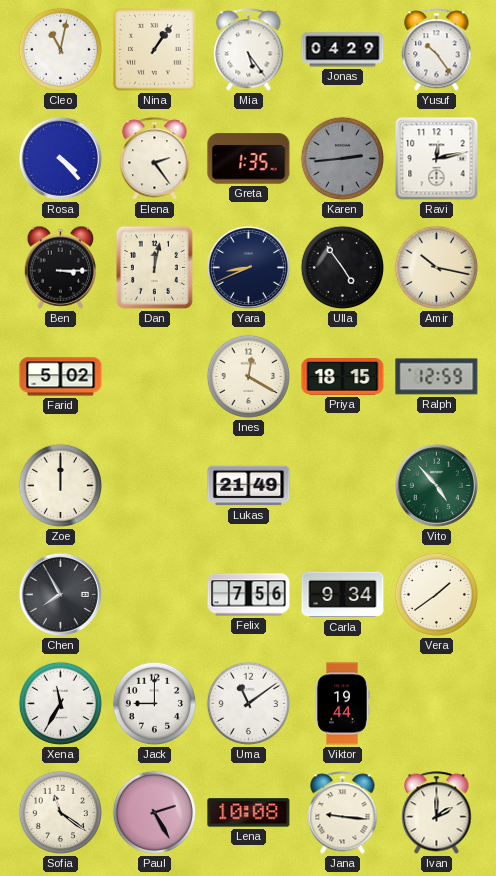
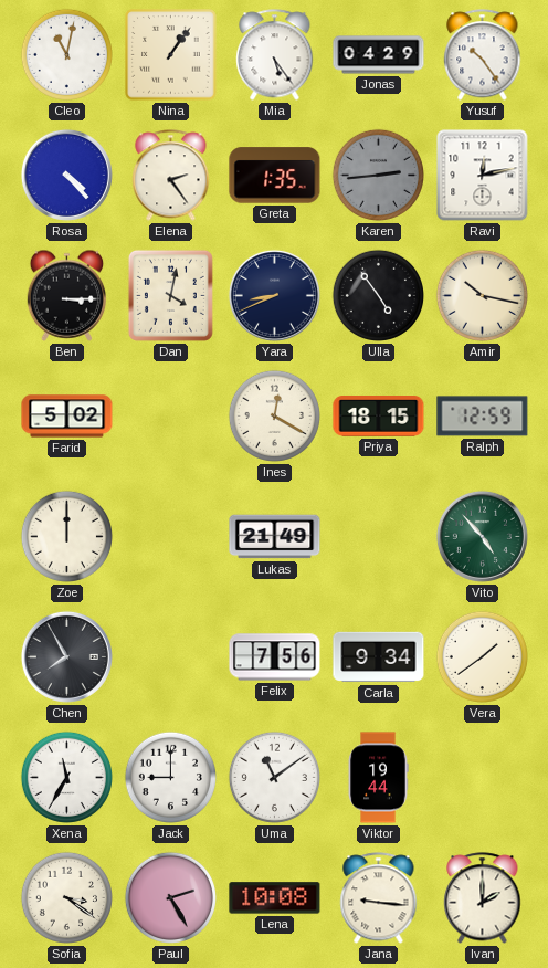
Dan: 12:02 -> 4:02 (170, 295)
Sofia: 11:21 -> 3:21 (66, 897)
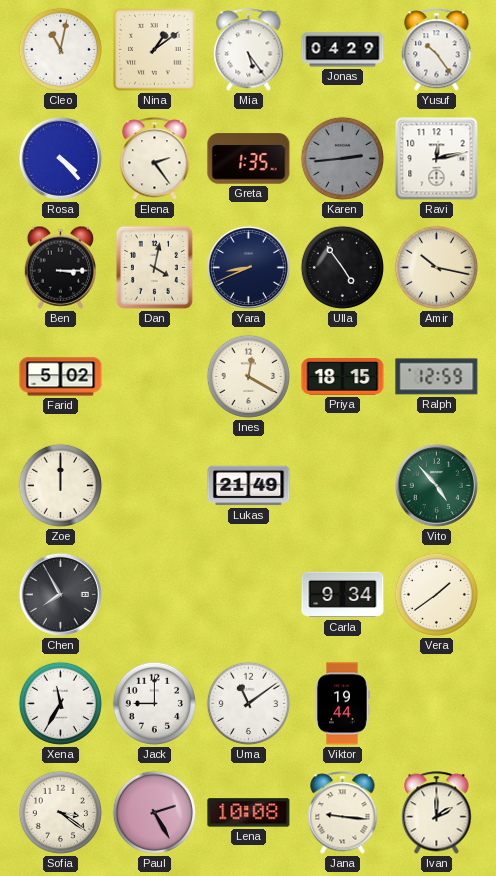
Nina: 1:06 -> 1:09 (155, 50)
Felix: 7:56 -> none (275, 657)
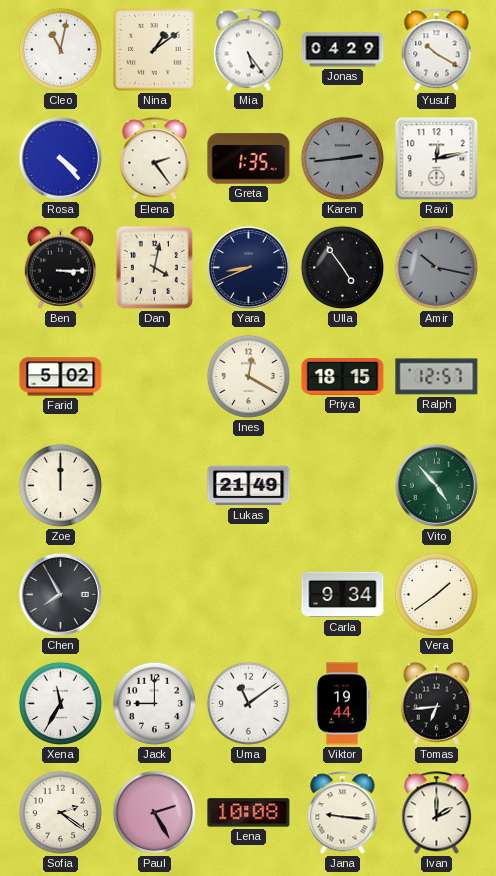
Yusuf: 10:24 -> 10:20 (437, 50)
Amir dial: cream -> grey (436, 267)
Ralph: 12:59 -> 12:57 (437, 377)
Tomas: none -> 6:44 (437, 703)
Sofia: 3:21 -> 2:21 (60, 812)
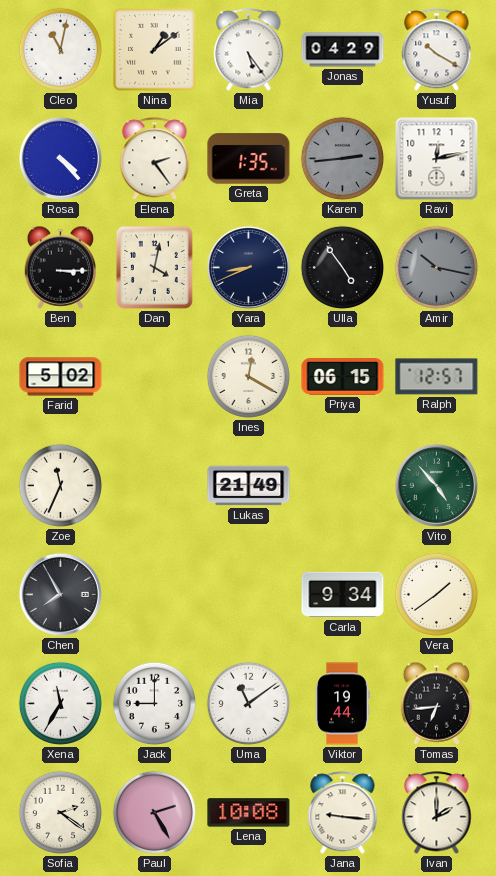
Priya: 18:15 -> 06:15 (343, 377)
Zoe: 12:00 -> 11:34 (60, 485)
